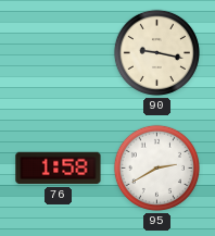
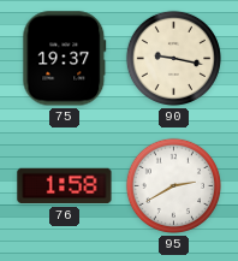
75: none -> 19:37 (65, 59)
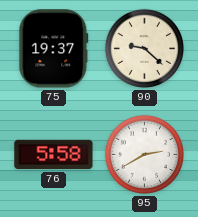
90: 9:17 -> 9:22 (144, 48)
76: 1:58 -> 5:58 (54, 155)
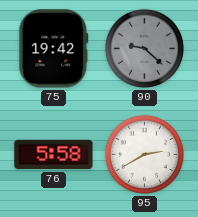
75: 19:37 -> 19:42 (54, 49)
90 dial: cream -> grey (144, 48)
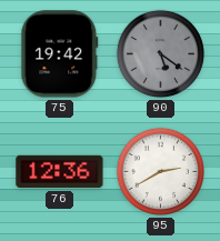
90: 9:22 -> 5:21 (160, 53)
76: 5:58 -> 12:36 (60, 172)
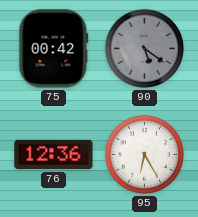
75: 19:42 -> 00:42 (54, 49)
95: 2:40 -> 6:25 (144, 154)
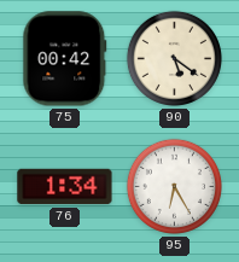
90 dial: grey -> cream (174, 58)
76: 12:36 -> 1:34 (65, 187)
